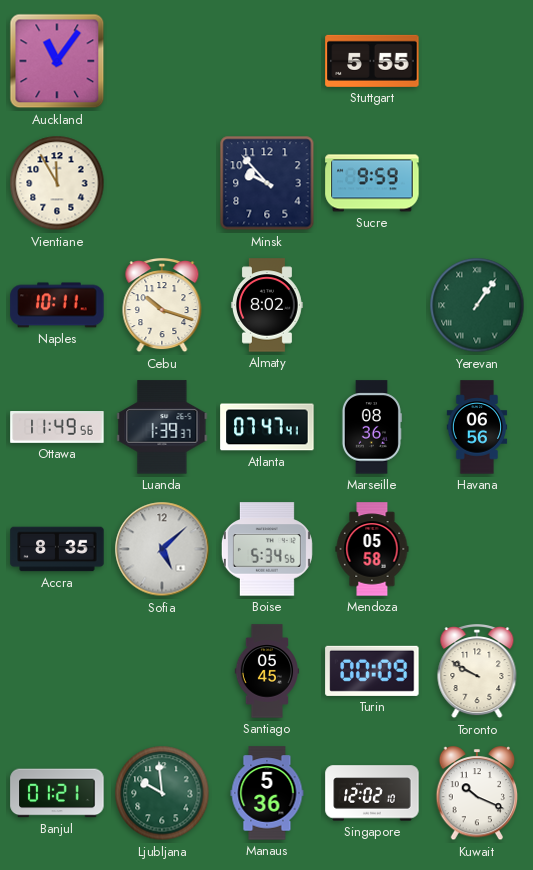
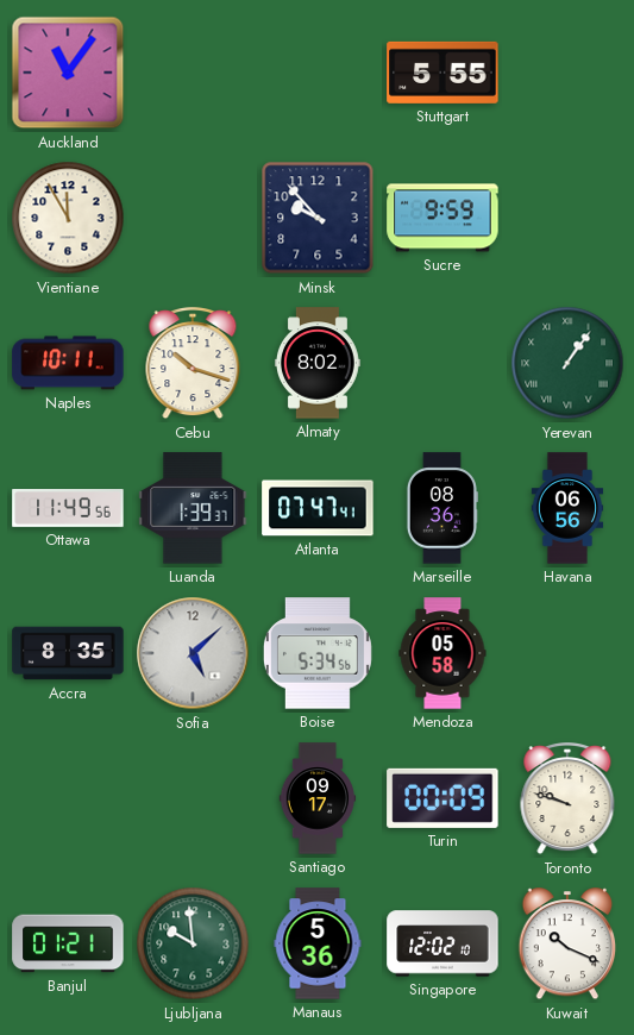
Santiago: 05:45 -> 09:17 (318, 798)
Toronto: 9:50 -> 9:48 (567, 799)
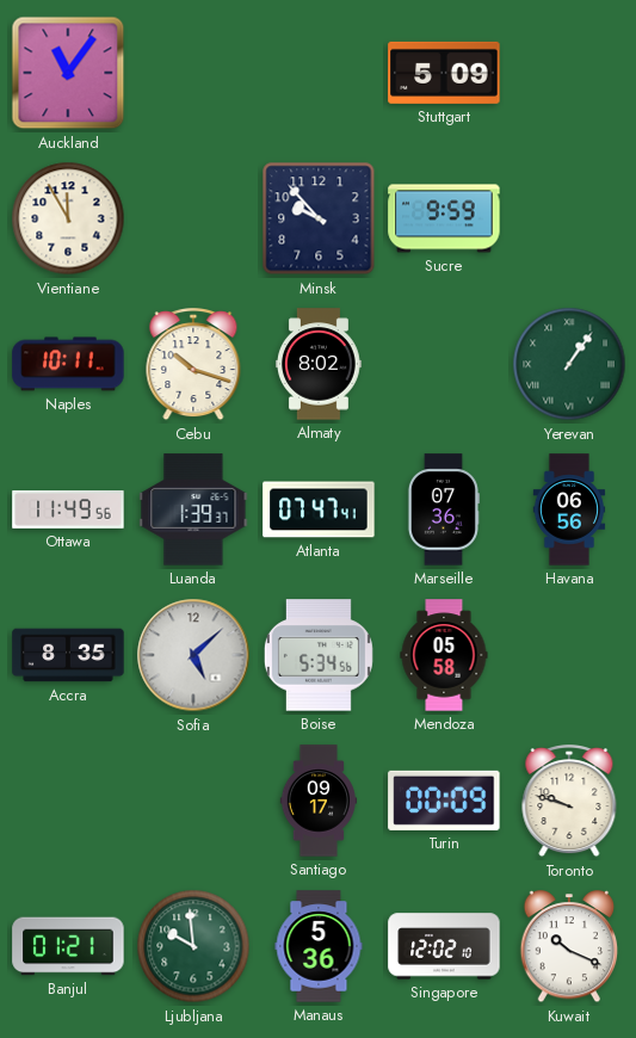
Stuttgart: 5:55 -> 5:09 (444, 73)
Marseille: 08:36 -> 07:36 (443, 509)
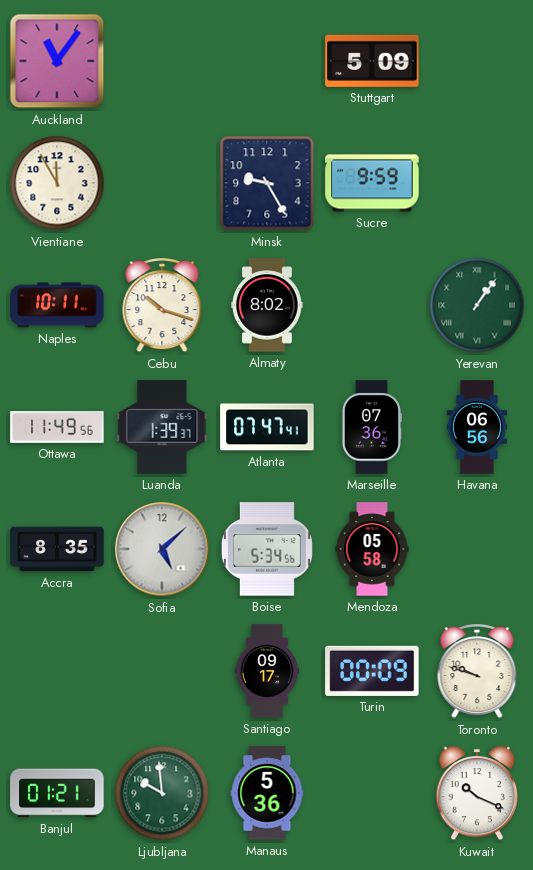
Minsk: 9:53 -> 9:25 (267, 183)
Singapore: 12:02 -> none (444, 946)
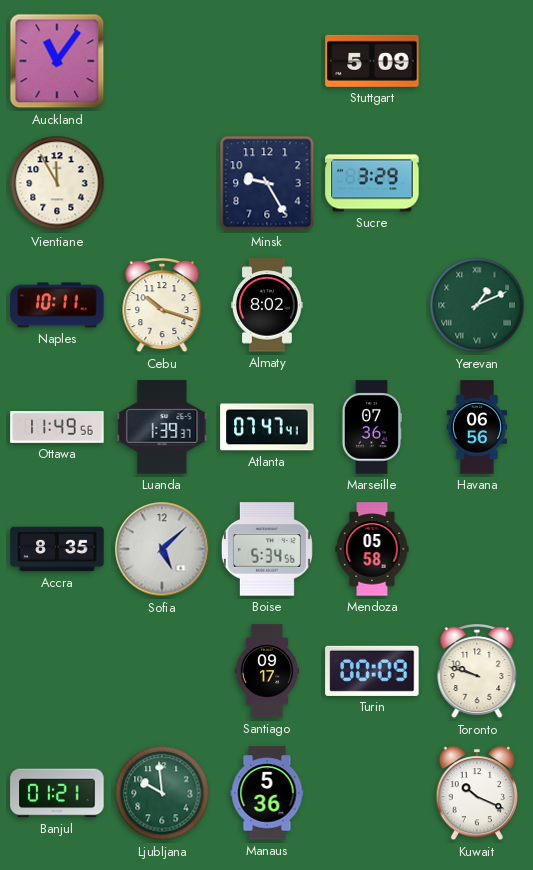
Sucre: 9:59 -> 3:29 (372, 183)
Yerevan: 1:06 -> 1:11 (477, 305)
